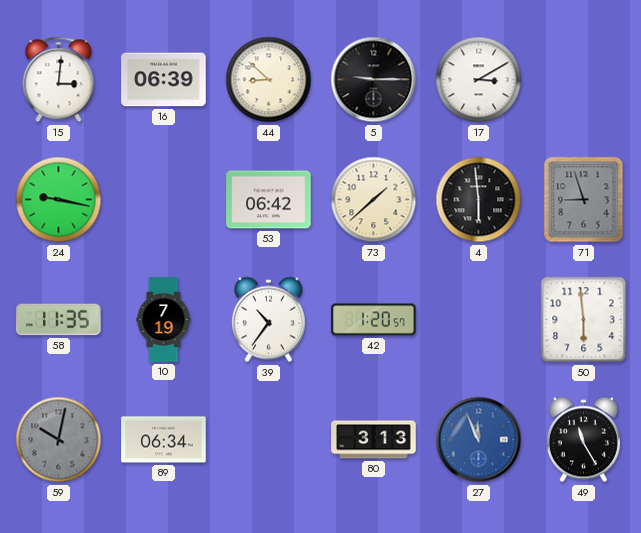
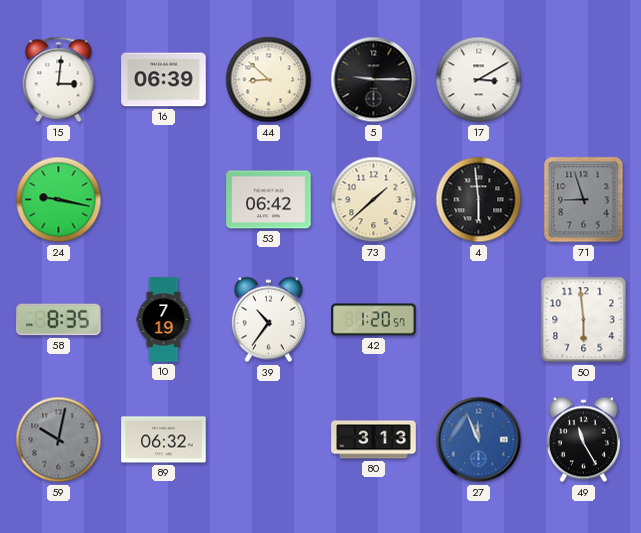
58: 11:35 -> 8:35 (59, 320)
89: 06:34 -> 06:32 (164, 440)
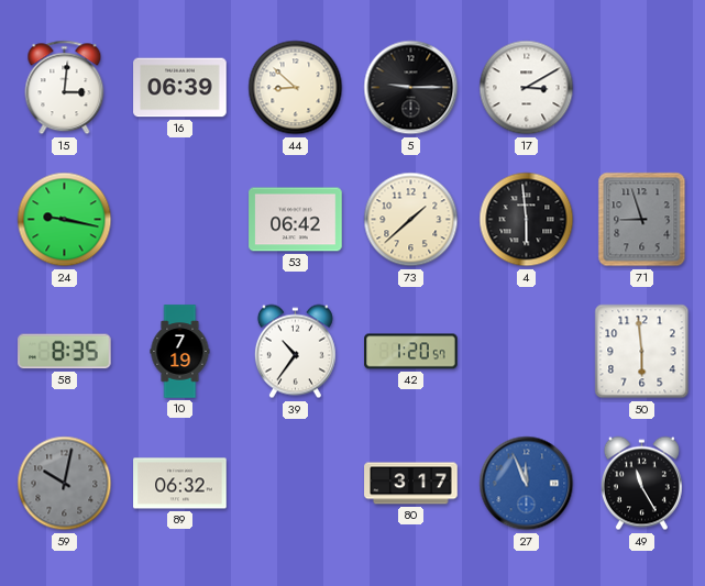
80: 3:13 -> 3:17 (411, 484)
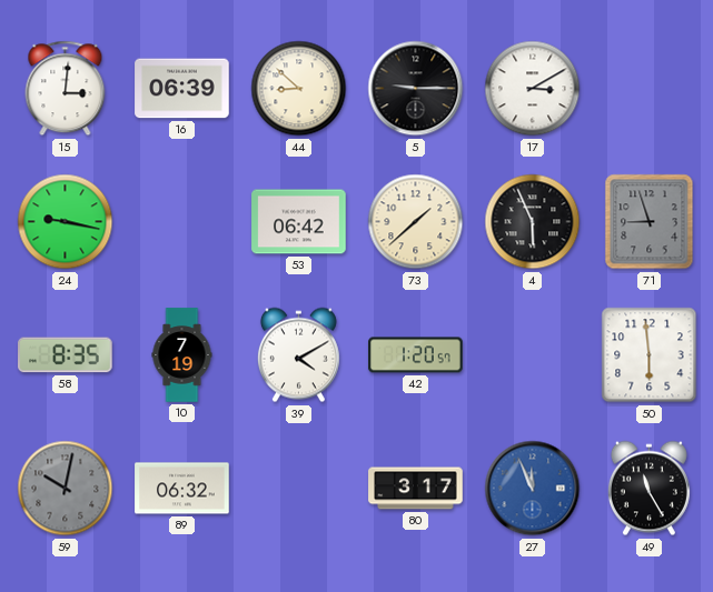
4: 5:59 -> 5:56 (533, 222)
39: 10:36 -> 4:10 (298, 355)
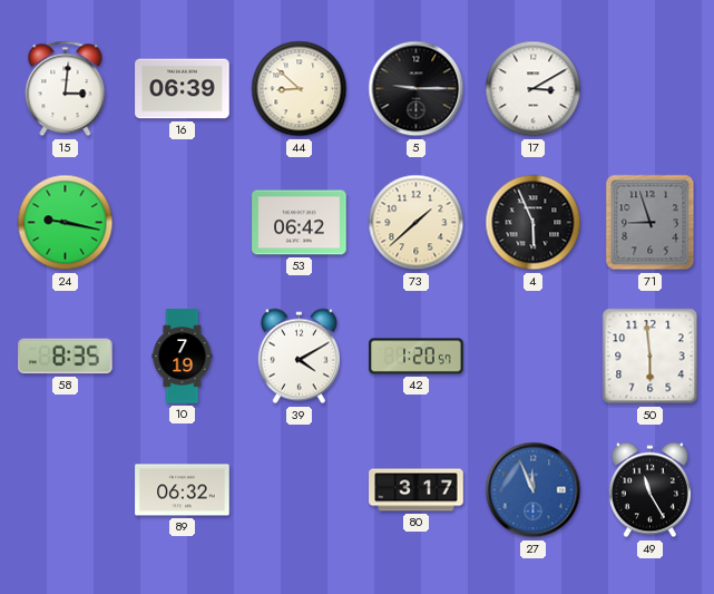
59: 10:02 -> none (66, 489)
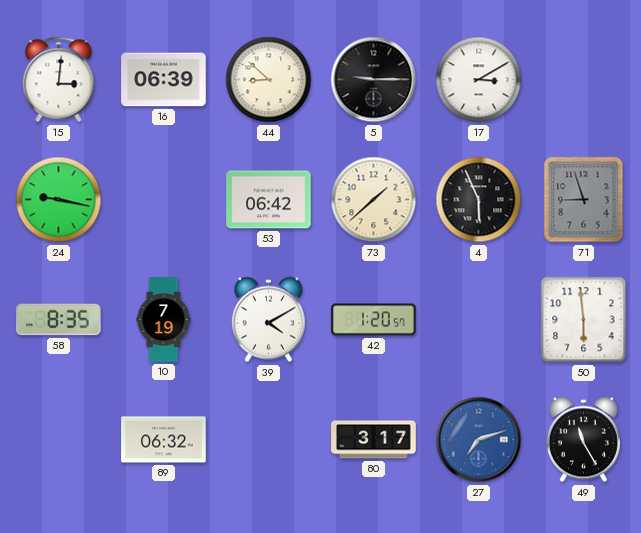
27: 11:56 -> 7:12 (479, 440)
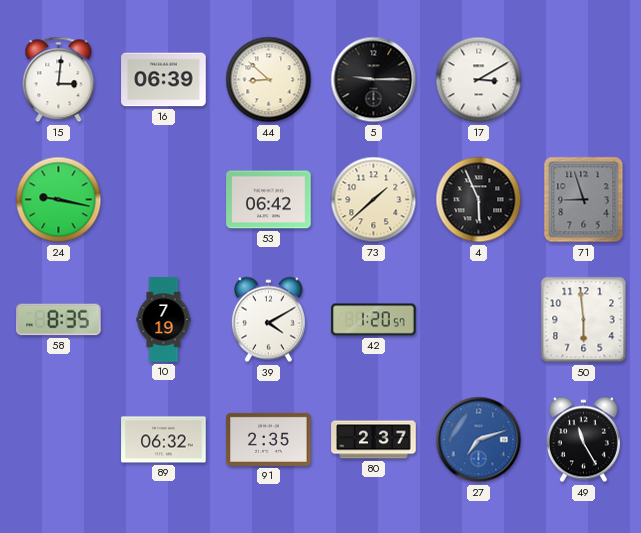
91: none -> 2:35 (269, 439)
80: 3:17 -> 2:37 (374, 440)
